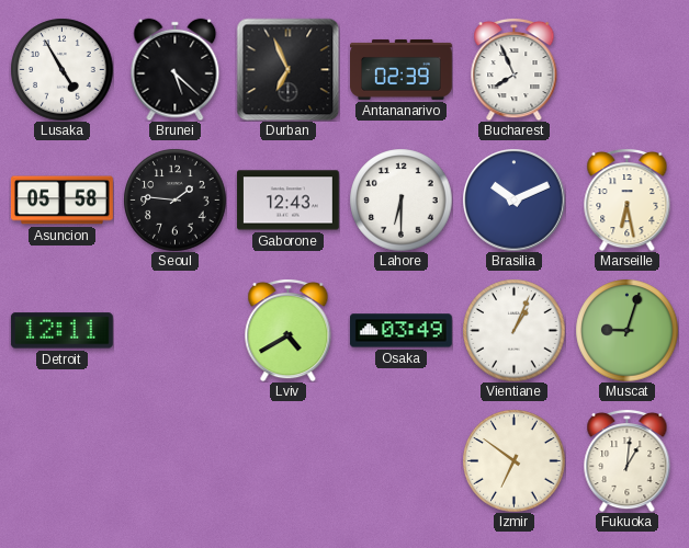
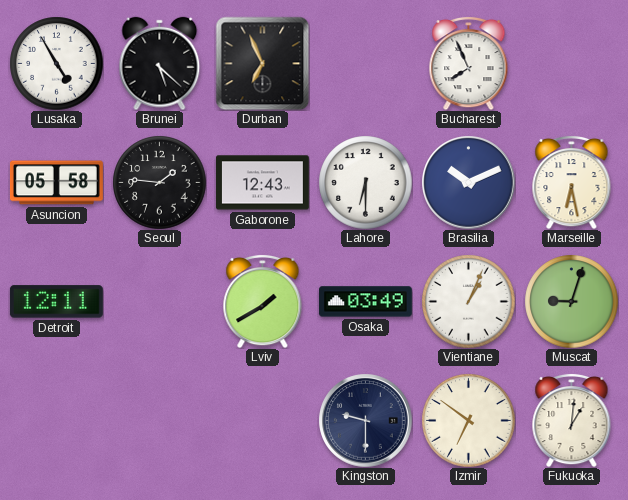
Antananarivo: 02:39 -> none (402, 69)
Lviv: 4:40 -> 1:40 (263, 301)
Kingston: none -> 9:30 (365, 420)
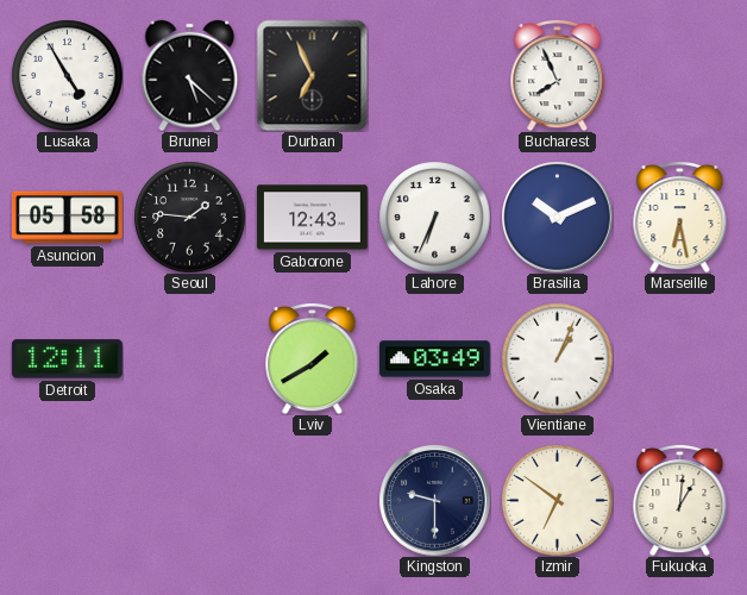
Lahore: 6:30 -> 6:34 (434, 217)
Muscat: 9:03 -> none (571, 301)
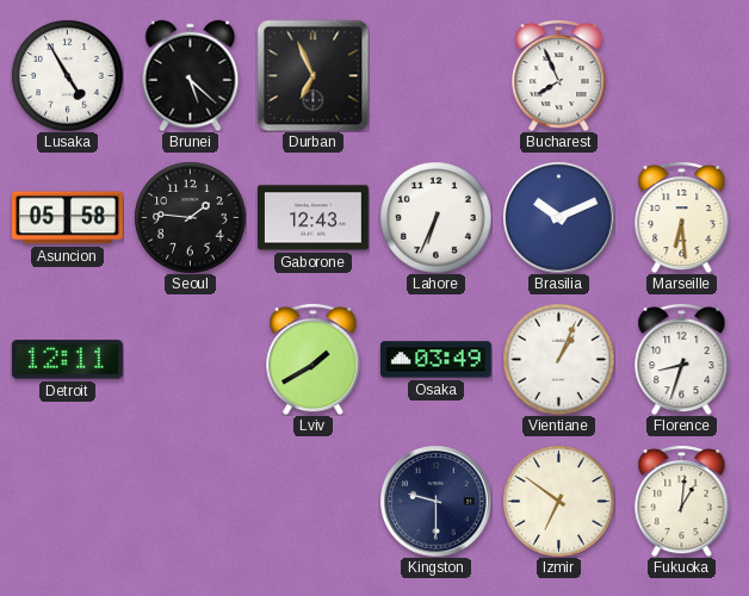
Marseille: 6:28 -> 6:29 (682, 217)
Florence: none -> 8:33 (682, 359)
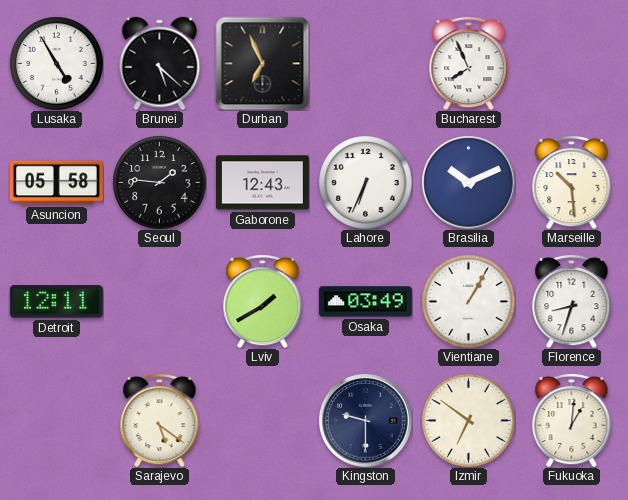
Marseille: 6:29 -> 10:29 (572, 182)
Vientiane: 1:04 -> 1:05 (468, 301)
Sarajevo: none -> 5:21 (160, 420)
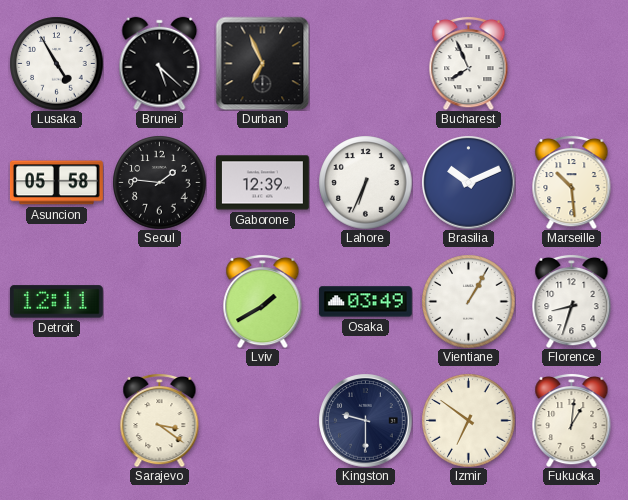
Gaborone: 12:43 -> 12:39 (262, 183)
Sarajevo: 5:21 -> 3:21 (160, 420)
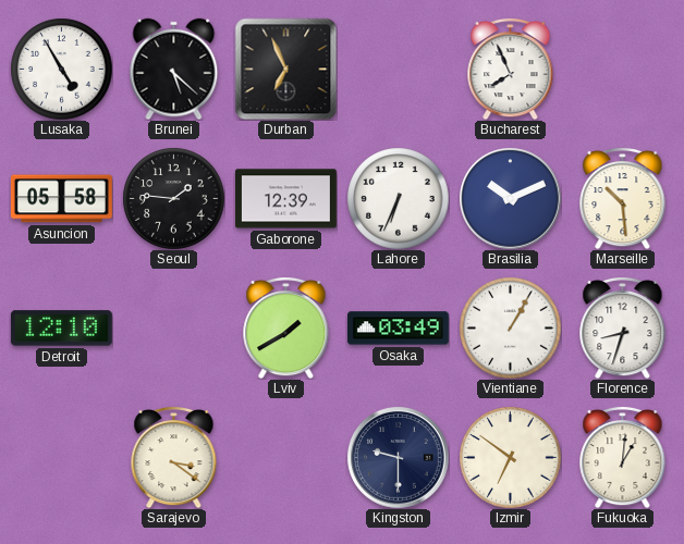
Detroit: 12:11 -> 12:10 (61, 329)
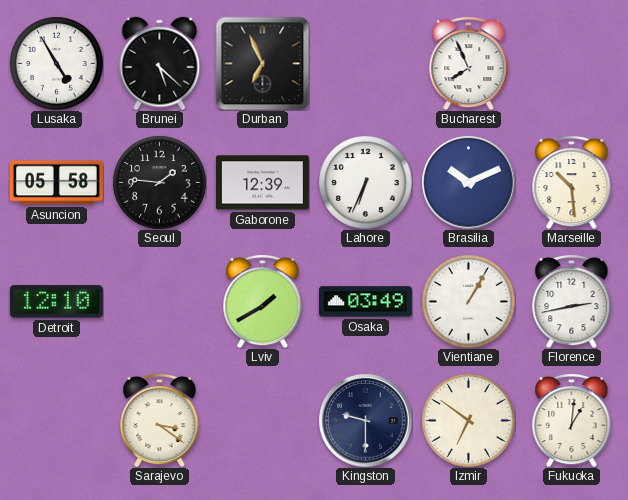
Florence: 8:33 -> 2:43 (572, 301)
